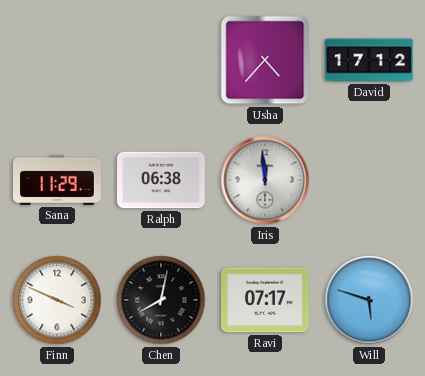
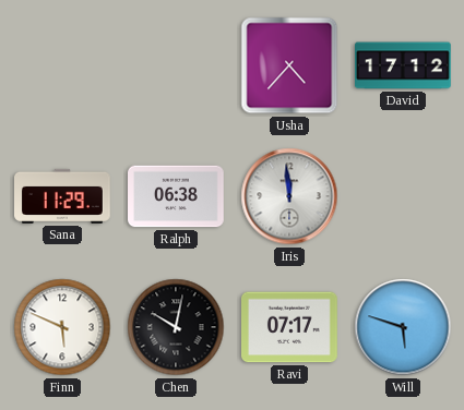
Finn: 3:49 -> 5:49 (62, 327)
Chen: 8:02 -> 10:02 (176, 327)
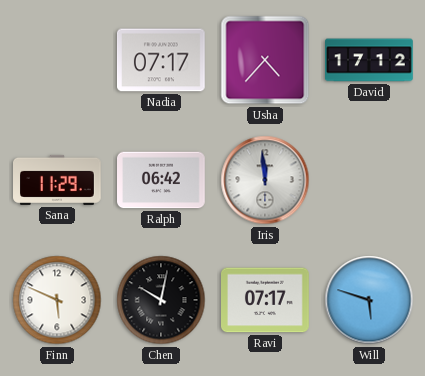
Nadia: none -> 07:17 (162, 60)
Ralph: 06:38 -> 06:42 (162, 180)
